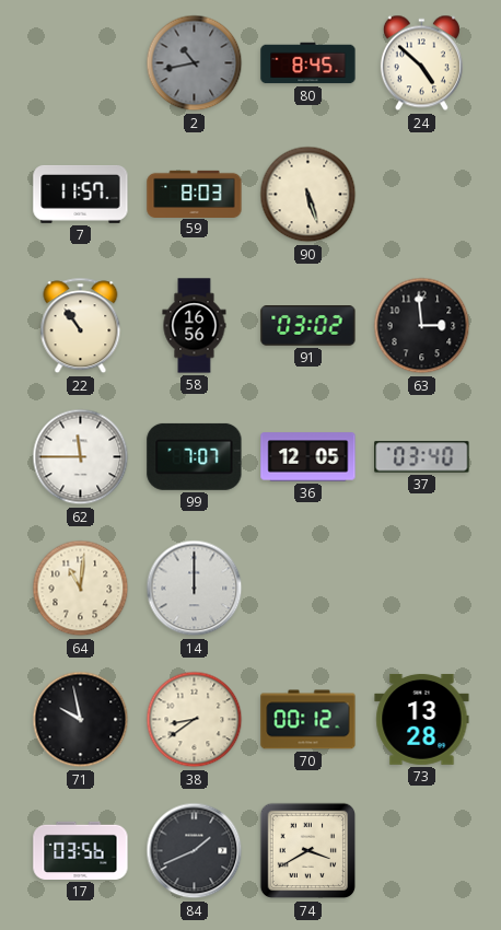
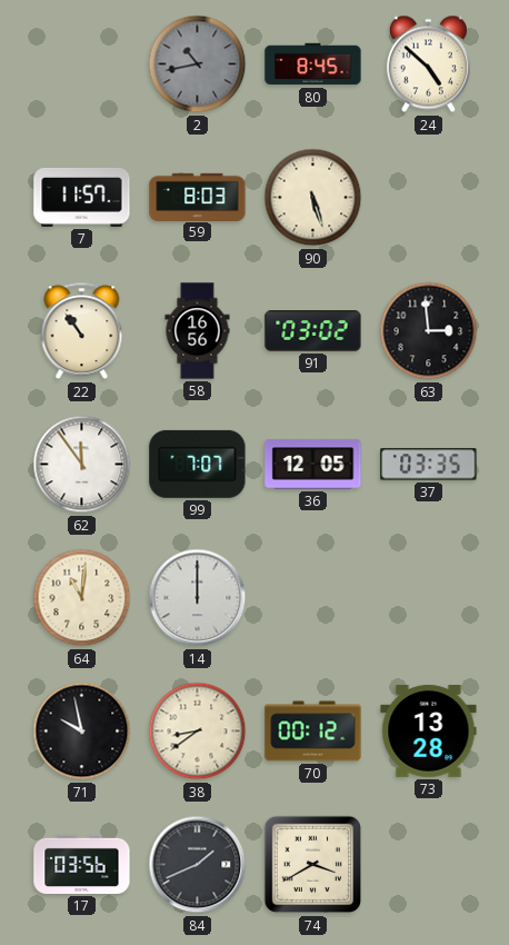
62: 11:45 -> 11:54 (82, 465)
37: 03:40 -> 03:35 (429, 465)
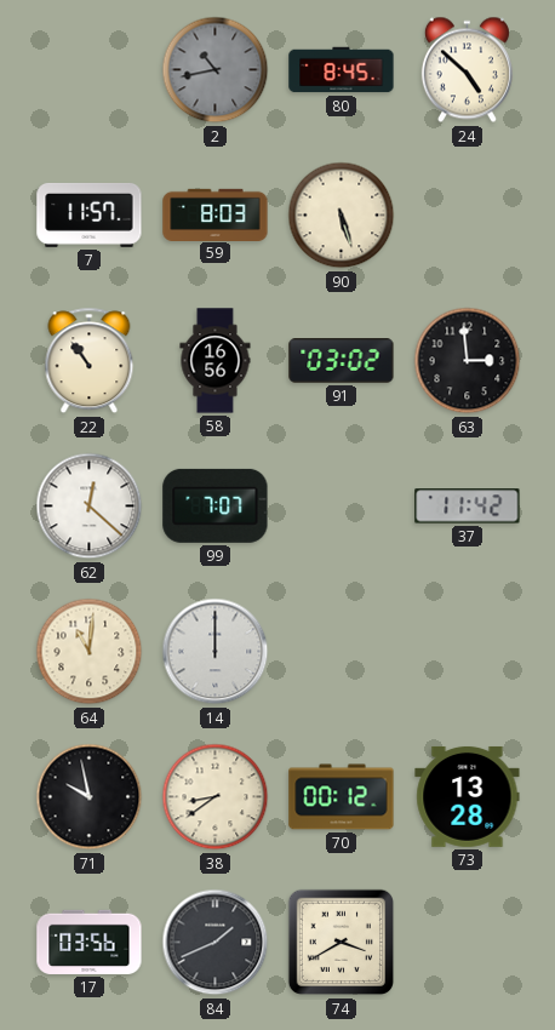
62: 11:54 -> 12:22 (90, 507)
36: 12:05 -> none (313, 465)
37: 03:35 -> 11:42 (468, 507)
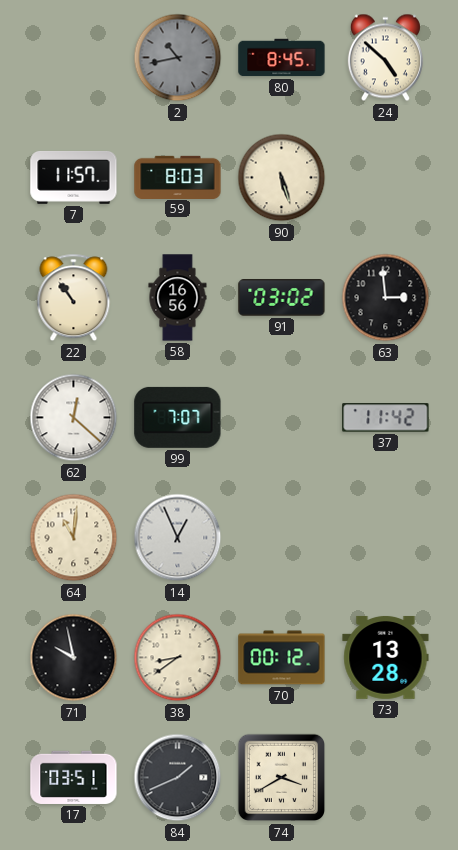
14: 12:00 -> 12:56 (178, 538)
17: 03:56 -> 03:51 (74, 777)
